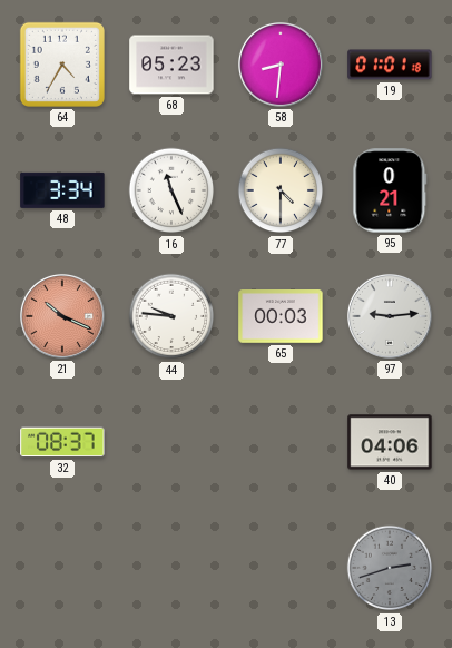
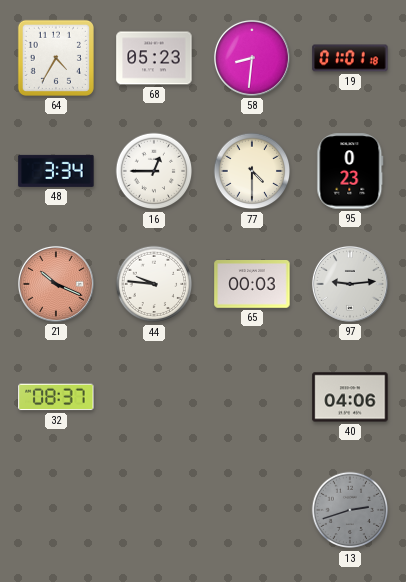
16: 11:26 -> 12:45 (154, 171)
95: 0:21 -> 0:23 (350, 171)
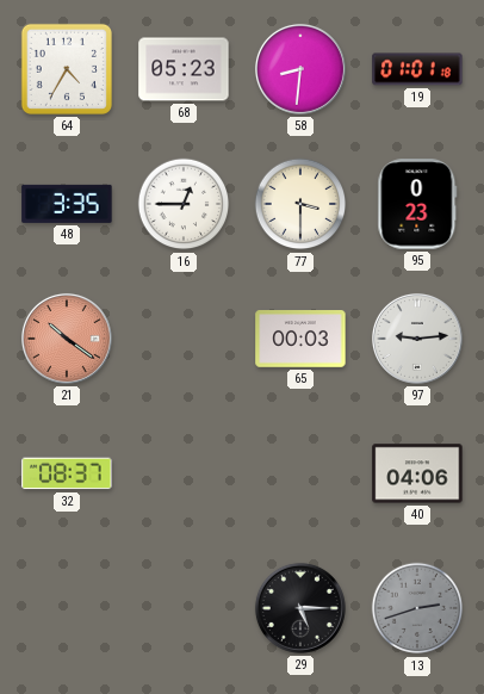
48: 3:34 -> 3:35 (67, 204)
77: 4:30 -> 3:30 (300, 204)
21: 10:19 -> 10:21 (67, 339)
44: 9:46 -> none (154, 284)
29: none -> 5:15 (300, 608)
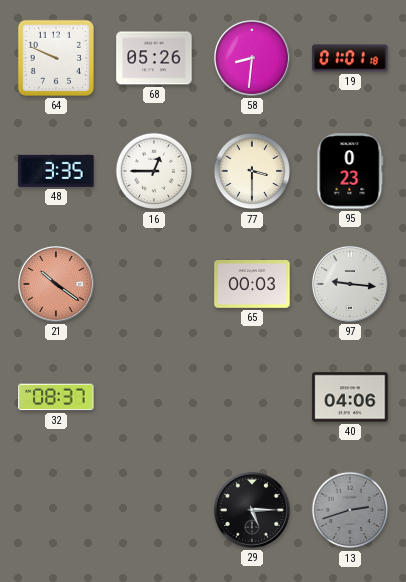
64: 4:35 -> 9:49 (56, 58)
68: 05:23 -> 05:26 (154, 58)
97: 9:14 -> 9:16 (350, 284)
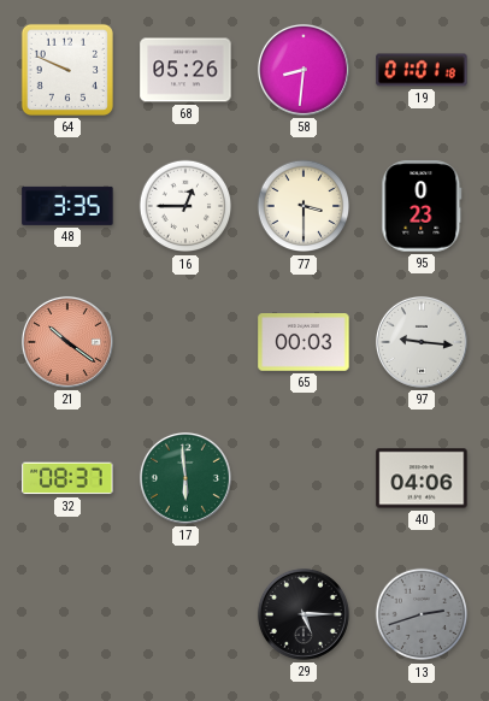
17: none -> 5:59 (185, 478)
